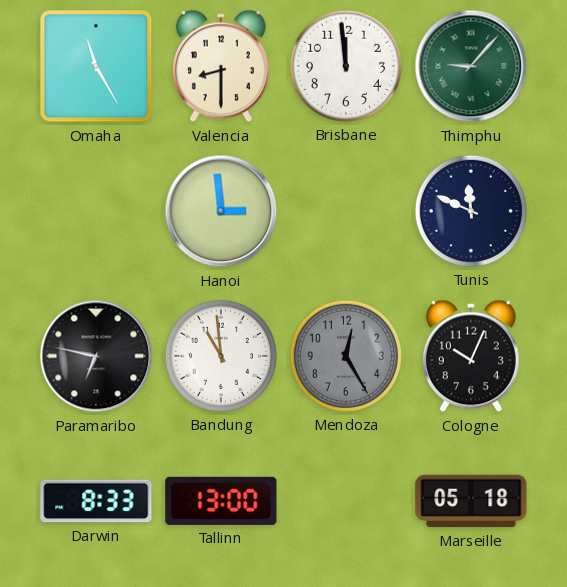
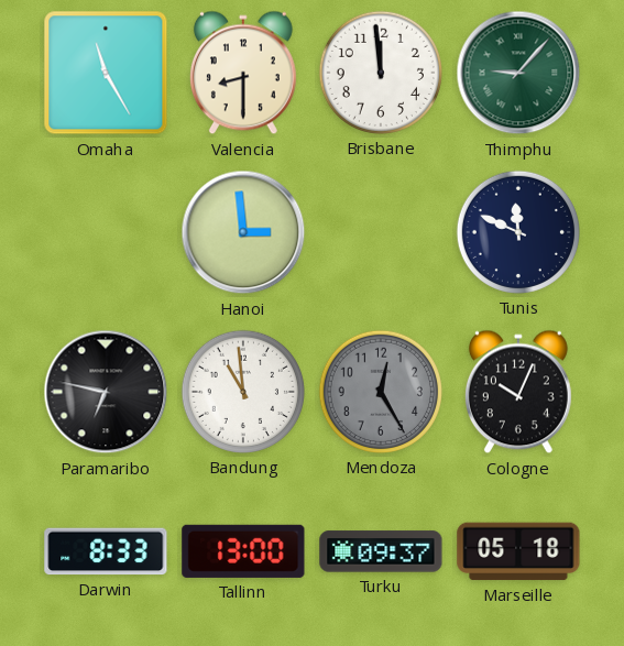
Turku: none -> 09:37 (381, 551)
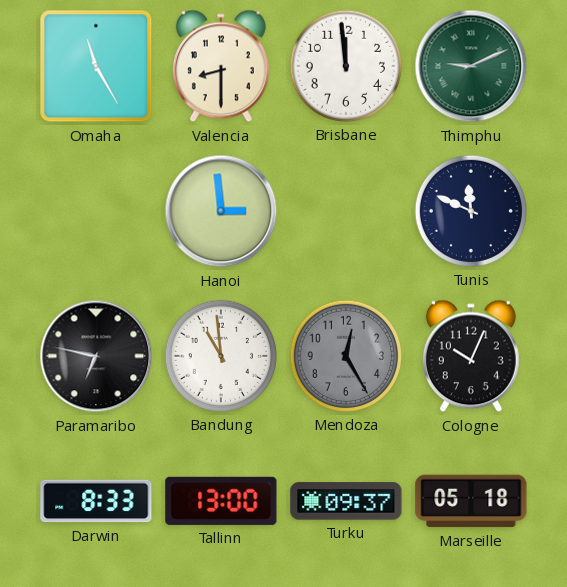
Thimphu: 9:07 -> 9:11 (471, 66)
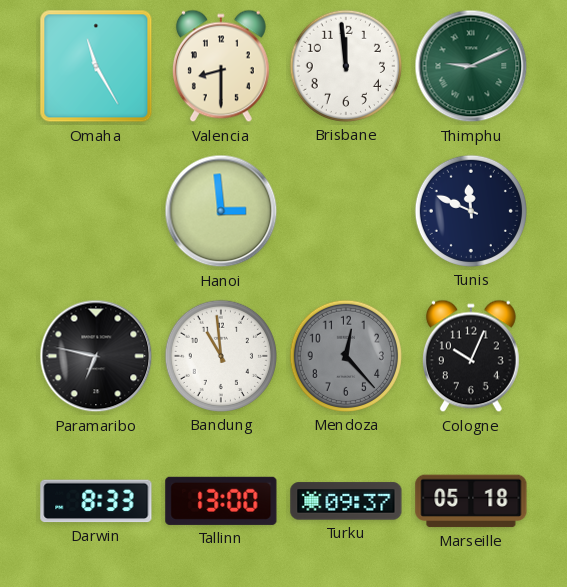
Mendoza: 12:25 -> 12:23 (346, 356)
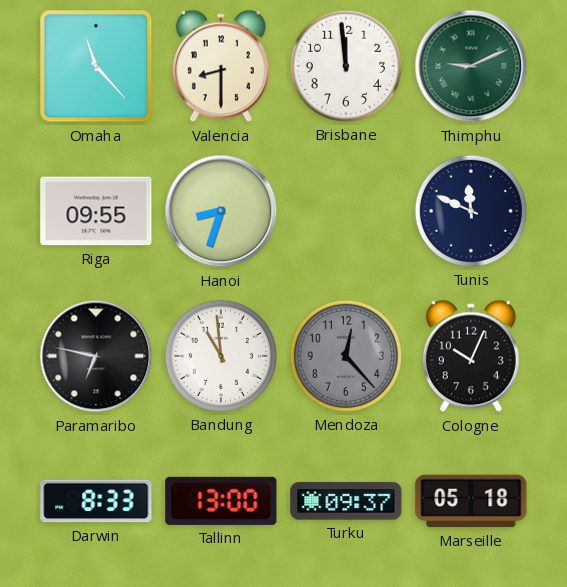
Omaha: 11:25 -> 11:23 (96, 66)
Riga: none -> 09:55 (96, 211)
Hanoi: 2:59 -> 8:33 (221, 211)
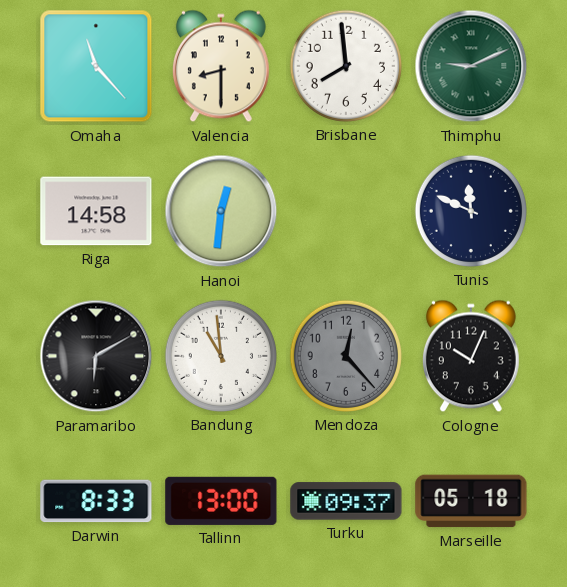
Brisbane: 11:59 -> 7:59 (346, 66)
Riga: 09:55 -> 14:58 (96, 211)
Hanoi: 8:33 -> 12:31 (221, 211)
Paramaribo: 6:47 -> 6:10 (96, 356)
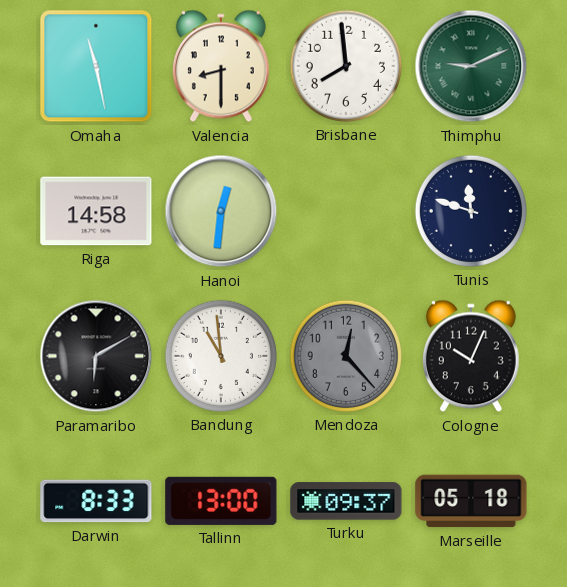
Omaha: 11:23 -> 11:28 (96, 66)
Tunis: 11:49 -> 11:48 (471, 211)
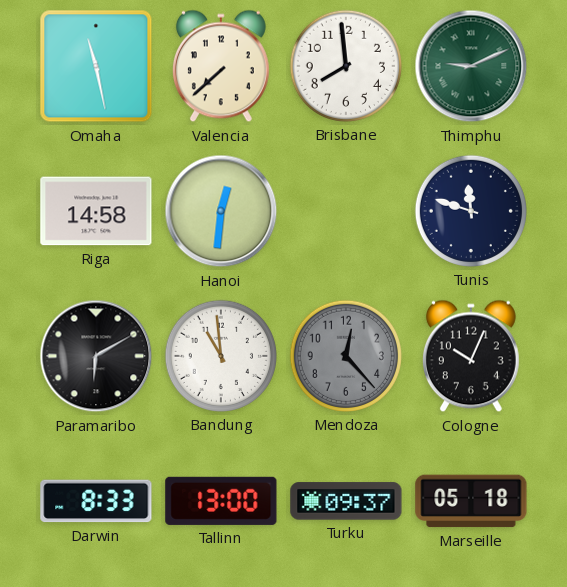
Valencia: 8:30 -> 7:38 (221, 66)
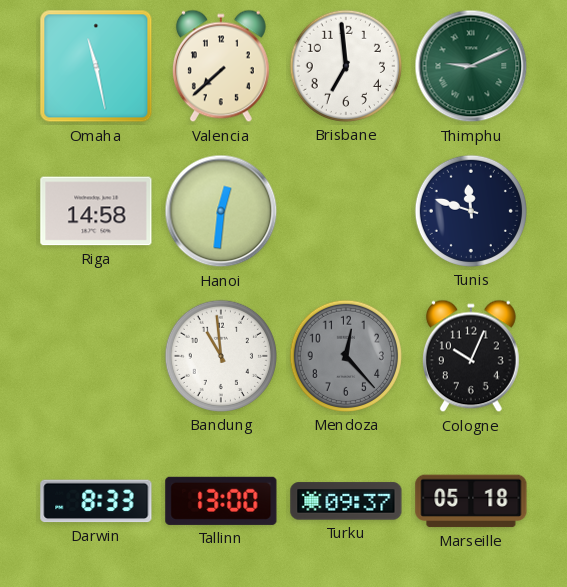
Brisbane: 7:59 -> 6:59 (346, 66)
Paramaribo: 6:10 -> none (96, 356)
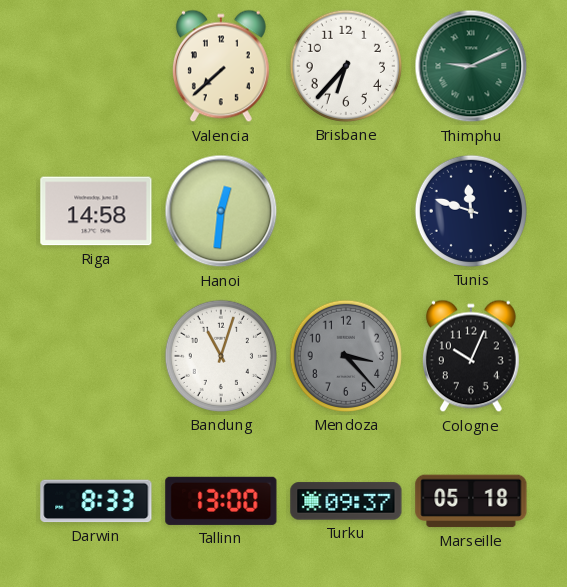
Omaha: 11:28 -> none (96, 66)
Brisbane: 6:59 -> 6:37 (346, 66)
Bandung: 10:59 -> 11:03 (221, 356)
Mendoza: 12:23 -> 3:23 (346, 356)
